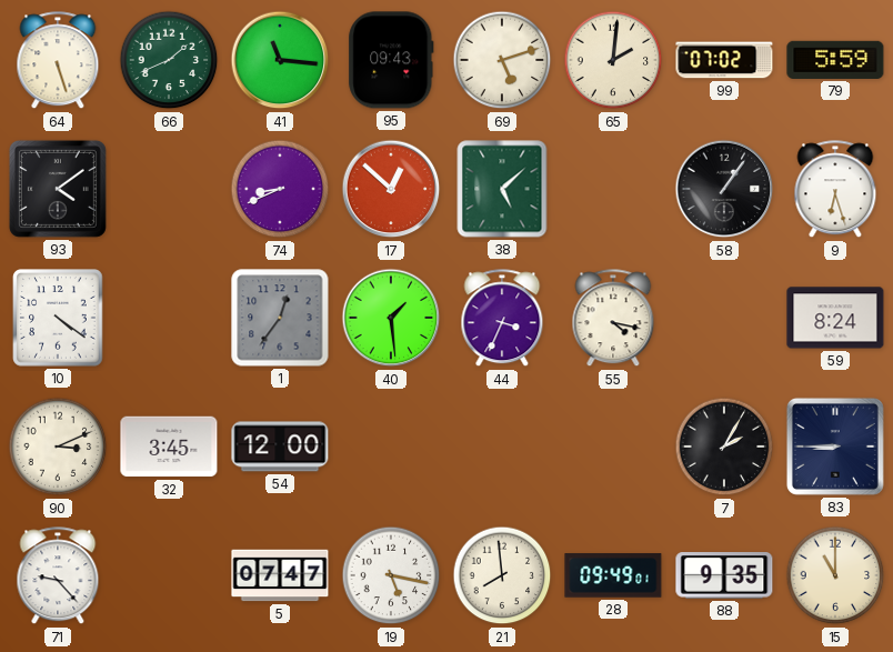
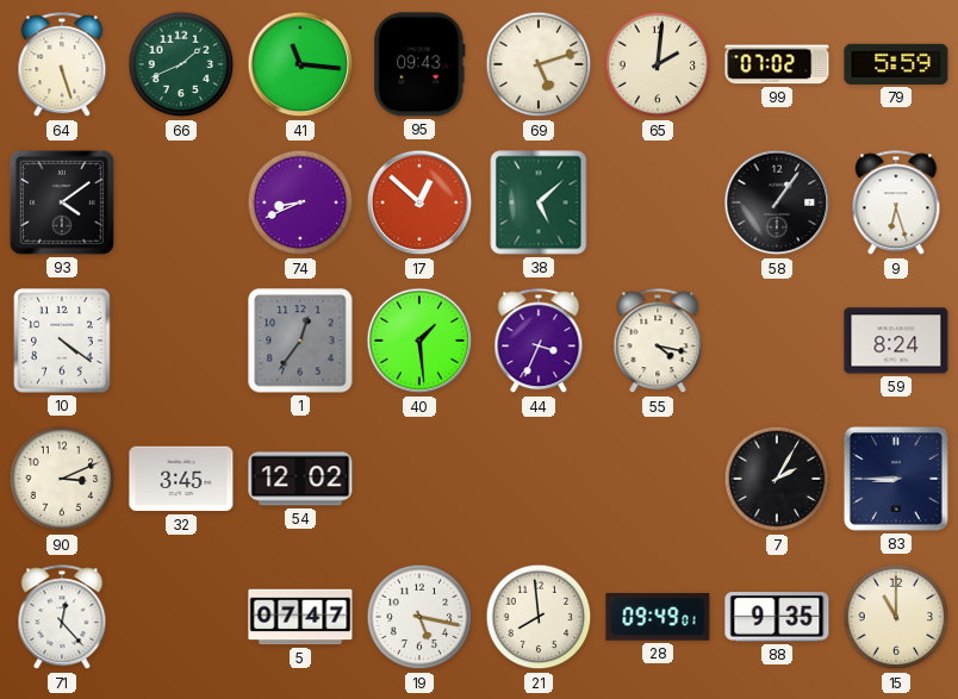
54: 12:00 -> 12:02 (300, 479)
71: 9:23 -> 12:23 (62, 618)
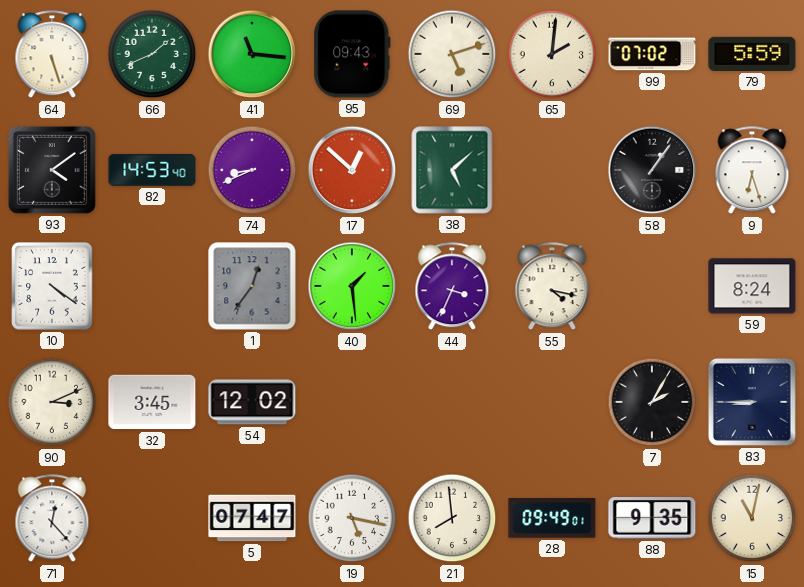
82: none -> 14:53 (152, 170)
15: 11:00 -> 11:02 (752, 518)
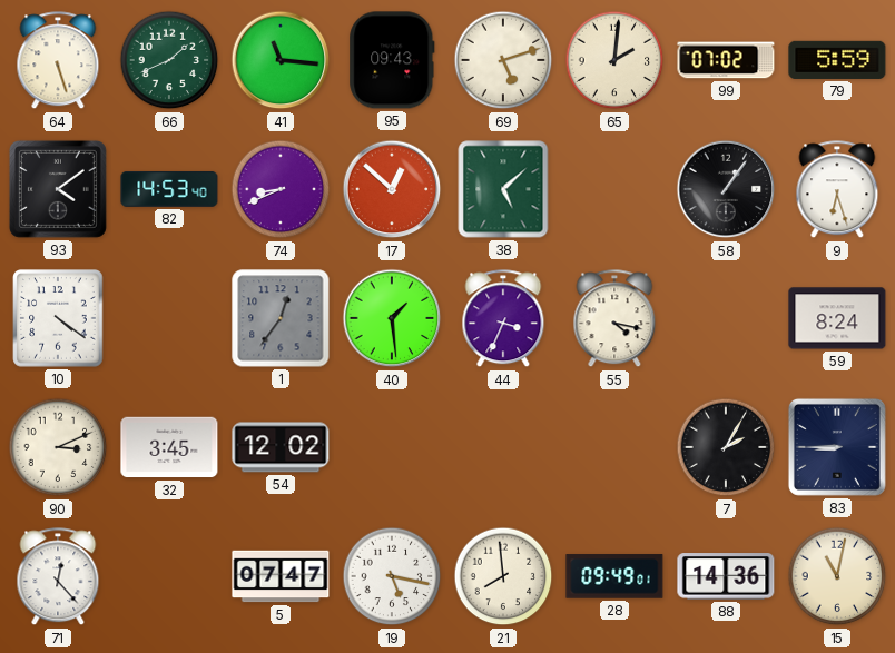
88: 9:35 -> 14:36 (726, 576)
